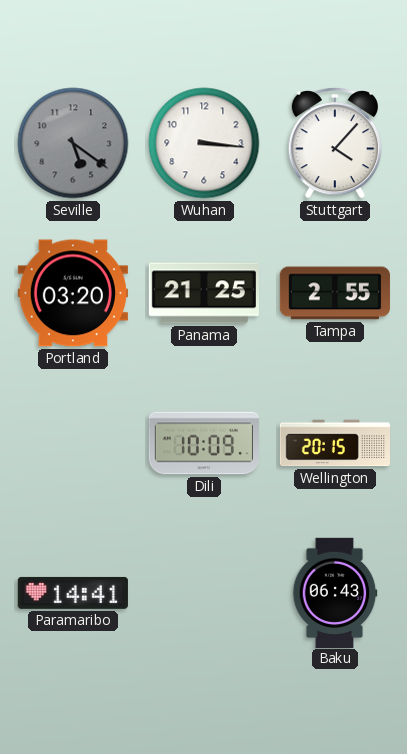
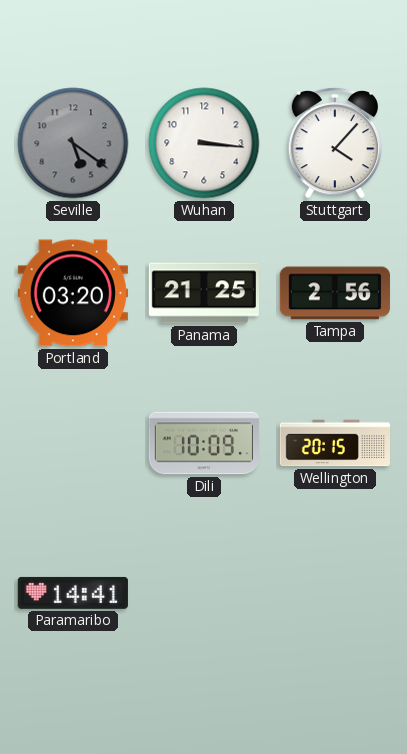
Tampa: 2:55 -> 2:56 (335, 293)
Baku: 06:43 -> none (335, 592)
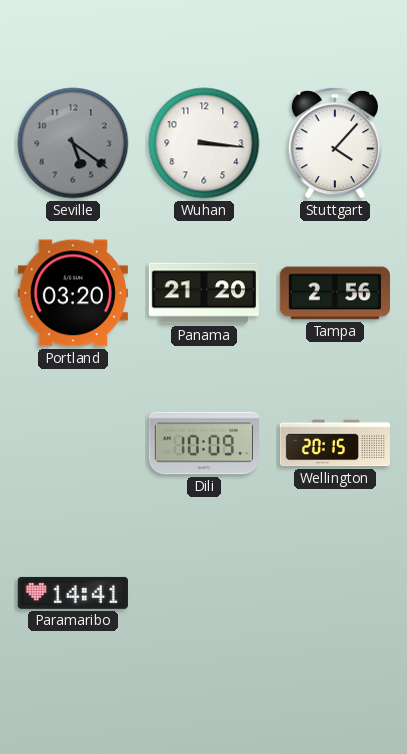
Panama: 21:25 -> 21:20 (204, 293)
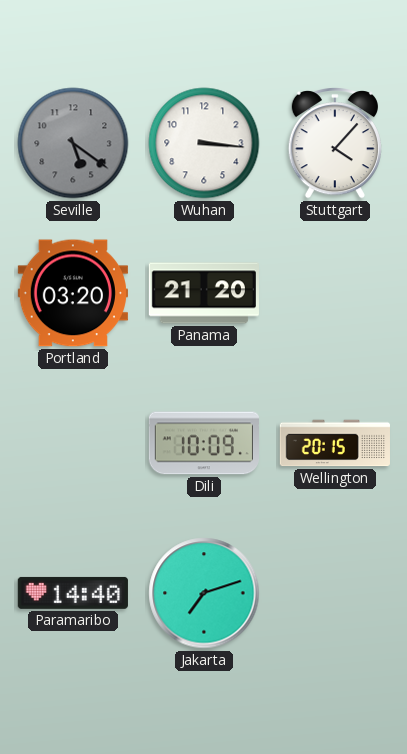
Tampa: 2:56 -> none (335, 293)
Paramaribo: 14:41 -> 14:40 (73, 593)
Jakarta: none -> 7:12 (204, 593)
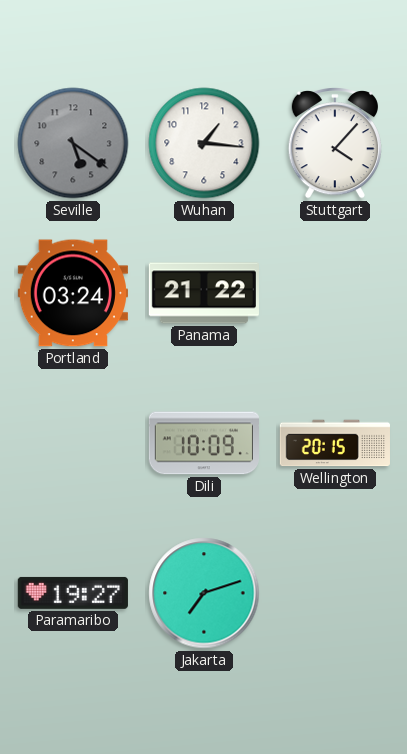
Wuhan: 3:16 -> 1:16 (204, 143)
Portland: 03:20 -> 03:24 (73, 293)
Panama: 21:20 -> 21:22 (204, 293)
Paramaribo: 14:40 -> 19:27 (73, 593)
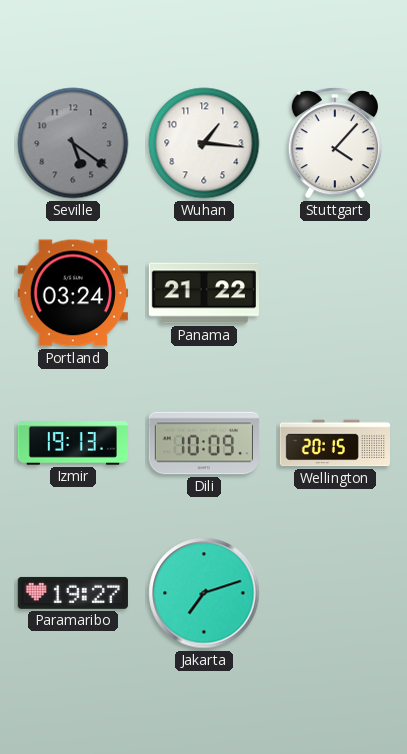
Izmir: none -> 19:13 (72, 443)
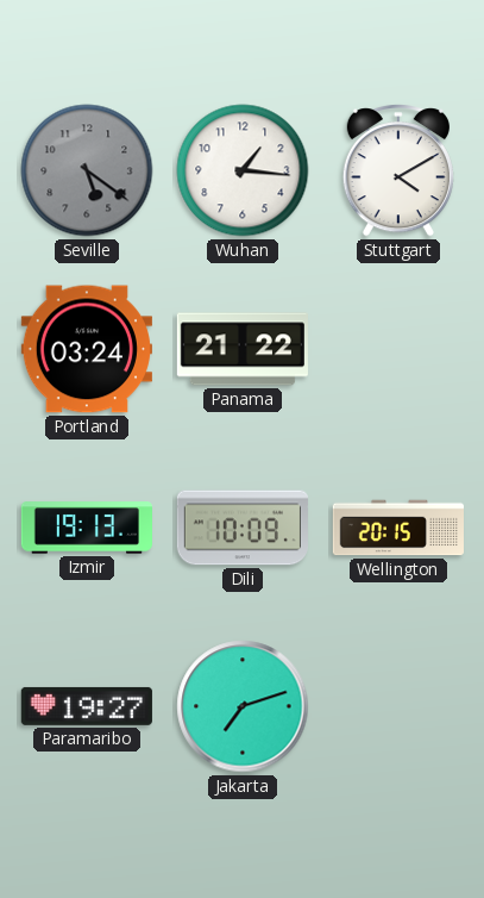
Stuttgart: 4:07 -> 4:10 (398, 172)
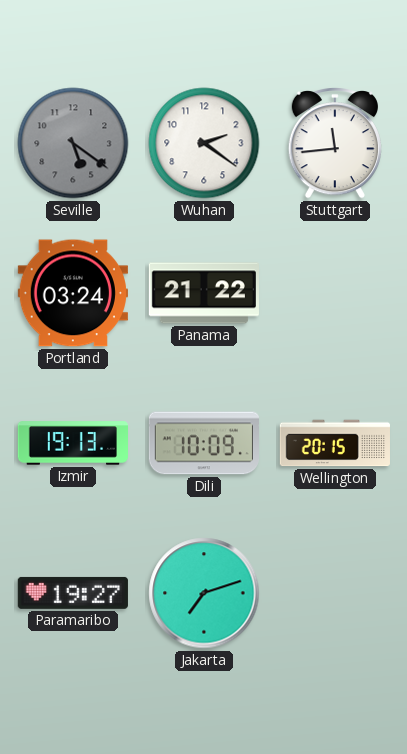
Wuhan: 1:16 -> 2:21 (204, 143)
Stuttgart: 4:10 -> 11:44 (335, 144)
